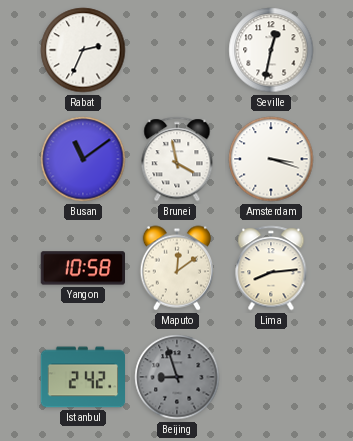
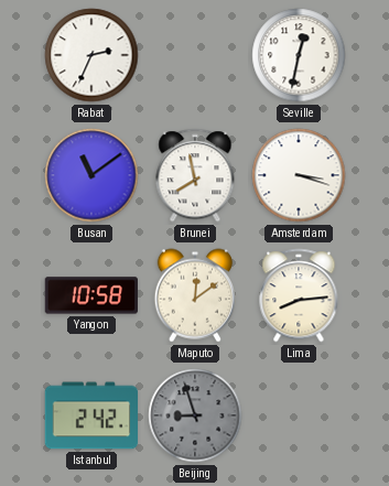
Brunei: 3:58 -> 7:58 (195, 175)
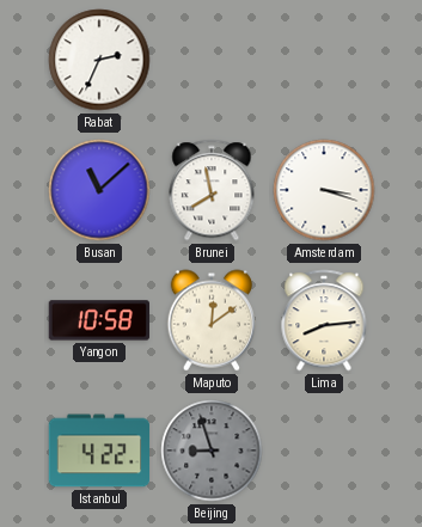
Seville: 12:32 -> none (299, 55)
Busan: 11:09 -> 11:08 (99, 190)
Istanbul: 2:42 -> 4:22 (99, 451)
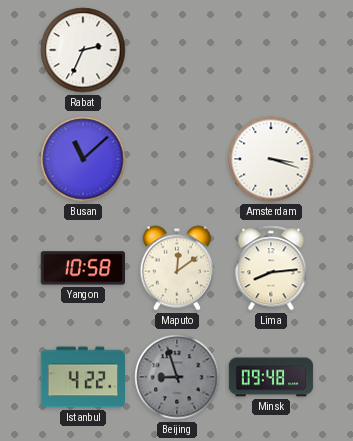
Brunei: 7:58 -> none (212, 190)
Minsk: none -> 09:48 (271, 377)
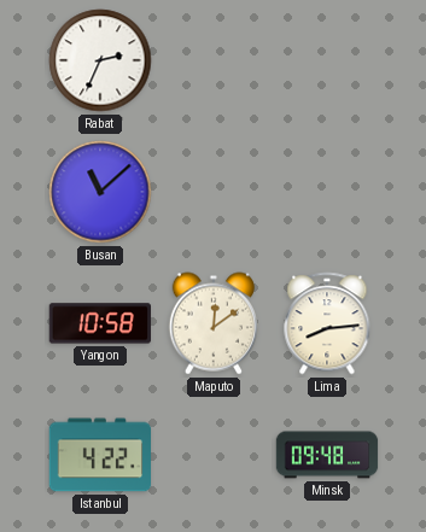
Amsterdam: 3:18 -> none (271, 159)
Beijing: 8:57 -> none (177, 377)
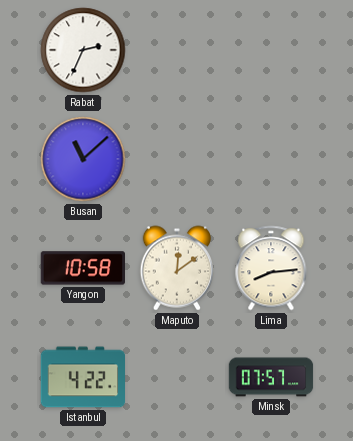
Minsk: 09:48 -> 07:57 (271, 377)
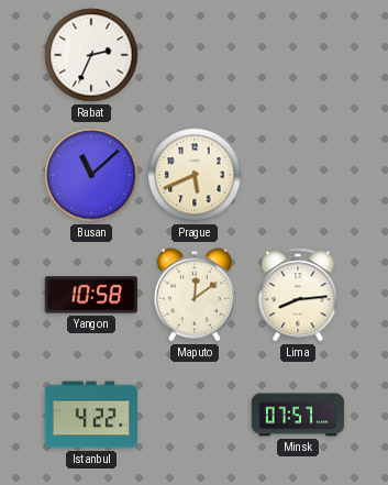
Prague: none -> 5:41 (195, 175)
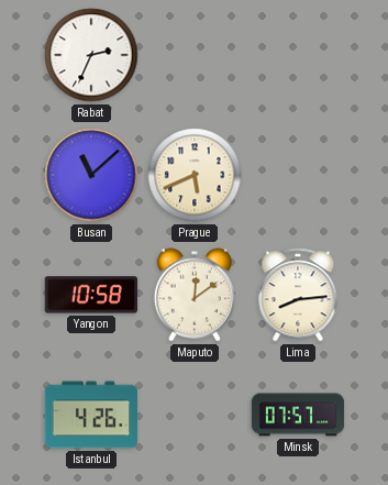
Istanbul: 4:22 -> 4:26 (91, 415)
